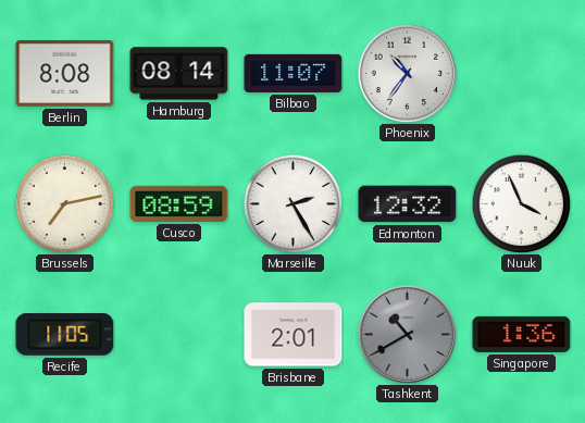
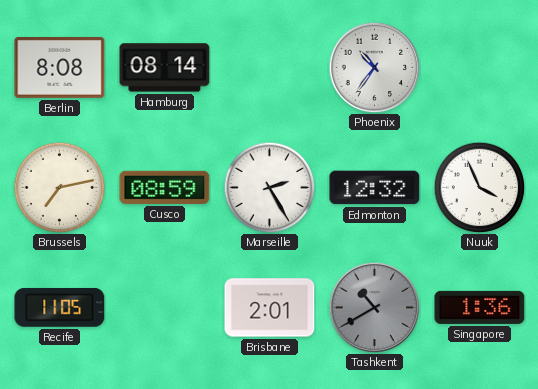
Bilbao: 11:07 -> none (294, 73)
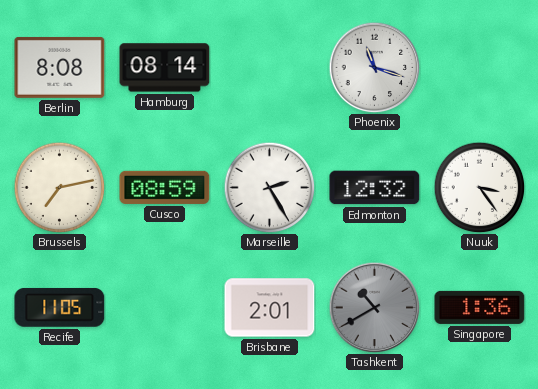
Phoenix: 10:36 -> 11:18 (374, 67)
Nuuk: 3:56 -> 3:24 (479, 187)
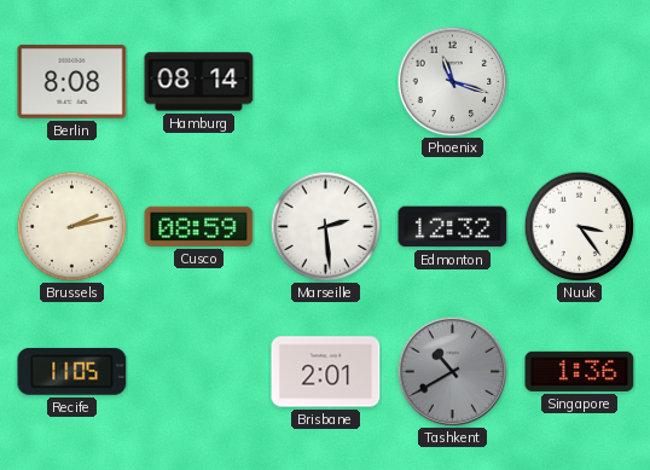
Brussels: 7:13 -> 2:13 (71, 226)
Marseille: 2:25 -> 2:29 (325, 226)
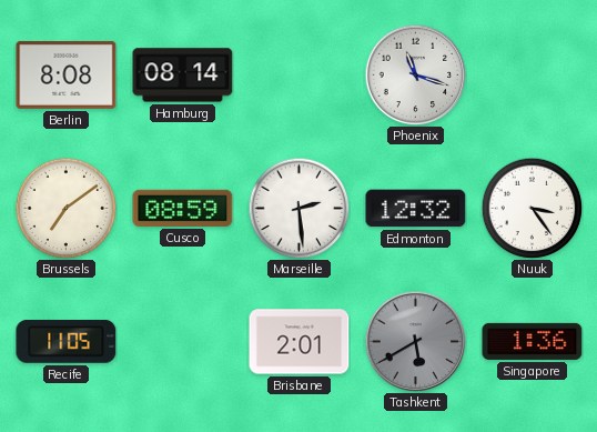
Brussels: 2:13 -> 7:09 (65, 208)
Tashkent: 10:40 -> 5:40 (415, 341)
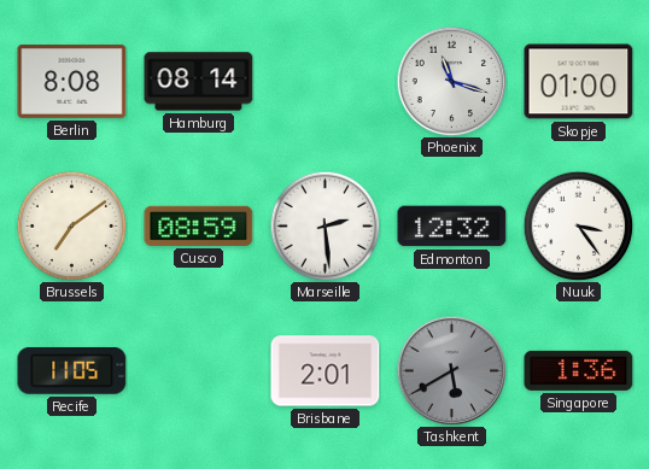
Skopje: none -> 01:00 (579, 82)
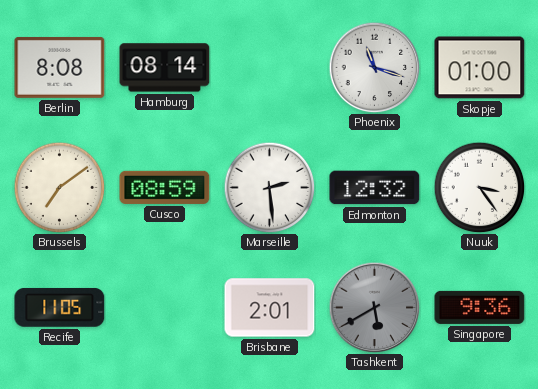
Singapore: 1:36 -> 9:36 (480, 307)
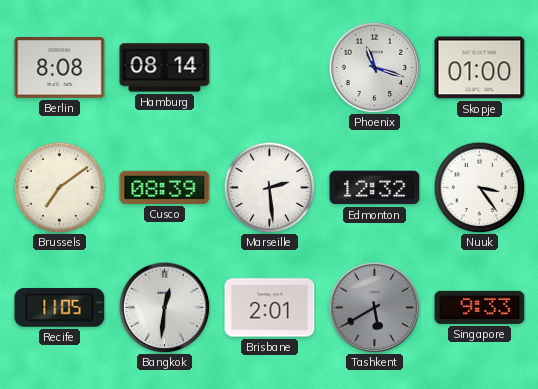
Cusco: 08:59 -> 08:39 (165, 187)
Bangkok: none -> 12:31 (164, 307)
Singapore: 9:36 -> 9:33 (480, 307)
